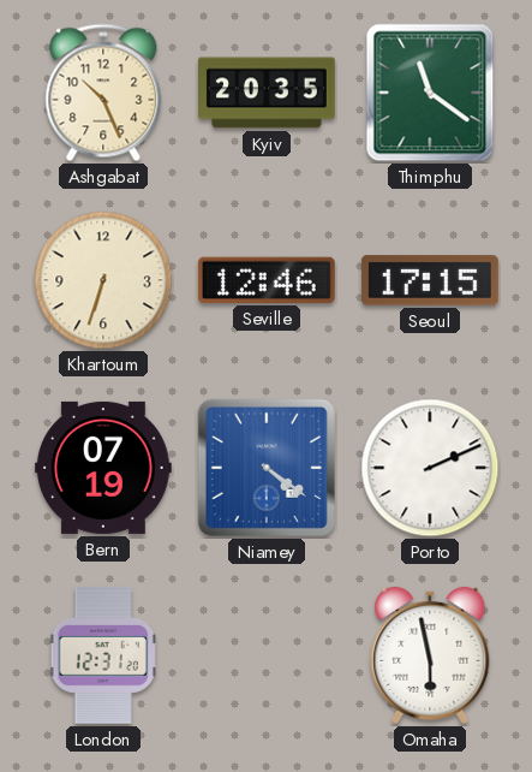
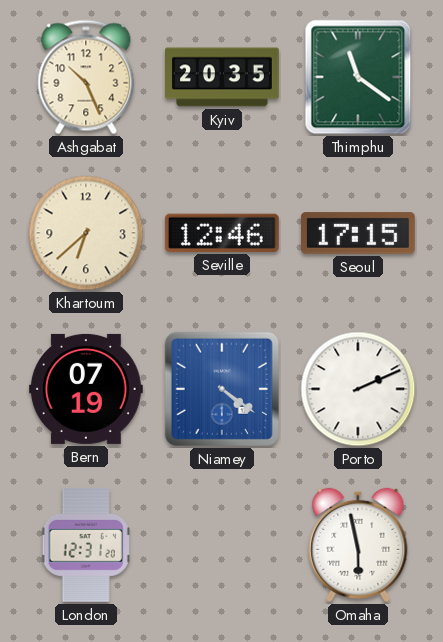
Khartoum: 6:33 -> 6:38 (86, 233)
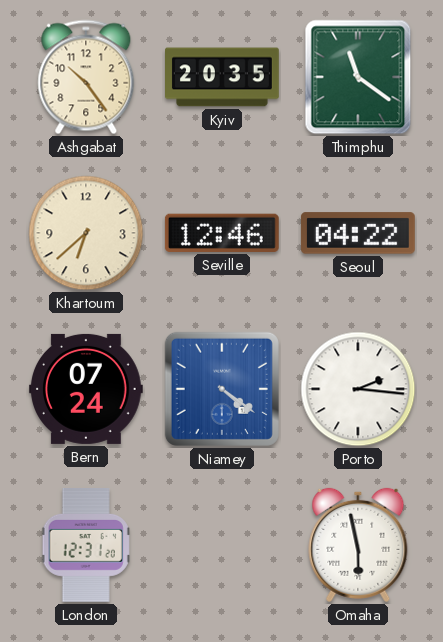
Ashgabat: 10:26 -> 10:24 (86, 77)
Seoul: 17:15 -> 04:22 (358, 233)
Bern: 07:19 -> 07:24 (86, 389)
Porto: 2:11 -> 2:16 (358, 389)
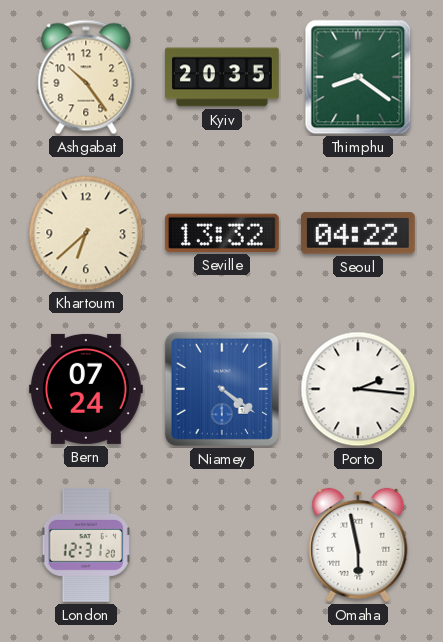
Thimphu: 11:21 -> 8:21 (358, 77)
Seville: 12:46 -> 13:32 (222, 233)
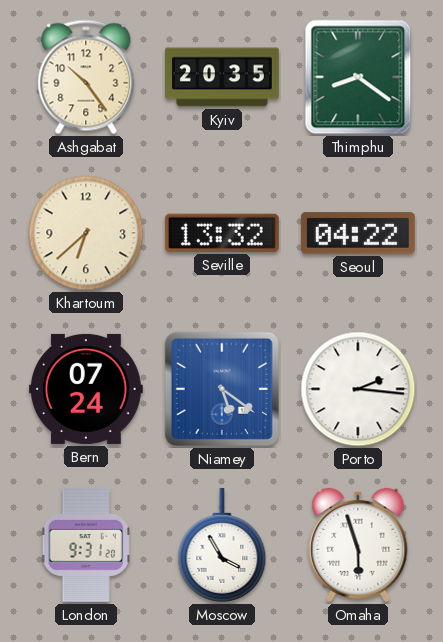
Niamey: 4:21 -> 5:21 (222, 389)
London: 12:31 -> 9:31 (86, 546)
Moscow: none -> 3:55 (222, 545)
Omaha: 5:58 -> 5:57 (358, 545)
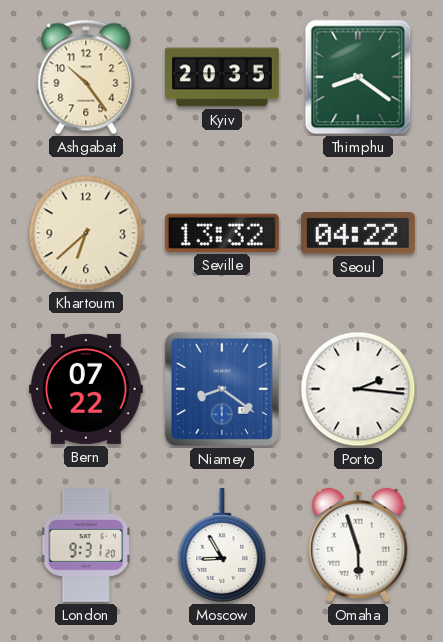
Bern: 07:24 -> 07:22 (86, 389)
Niamey: 5:21 -> 8:21 (222, 389)
Moscow: 3:55 -> 8:55 (222, 545)
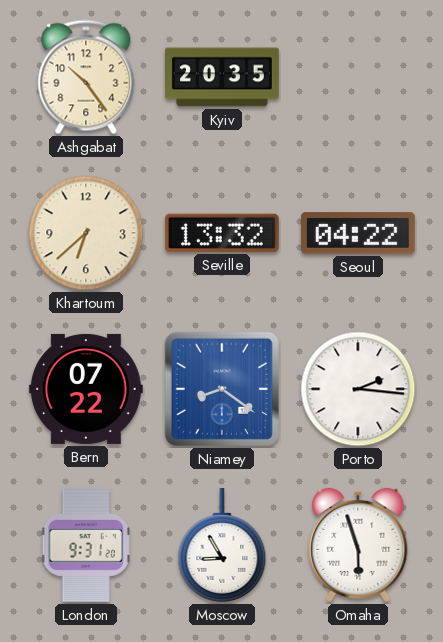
Thimphu: 8:21 -> none (358, 77)
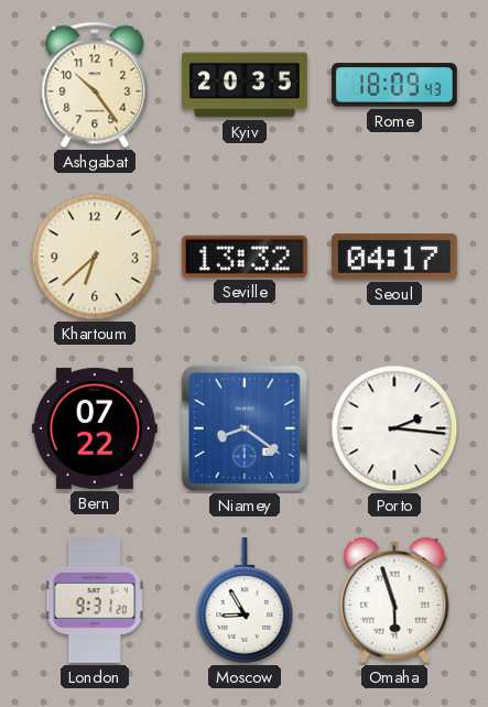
Rome: none -> 18:09 (394, 85)
Seoul: 04:22 -> 04:17 (394, 257)
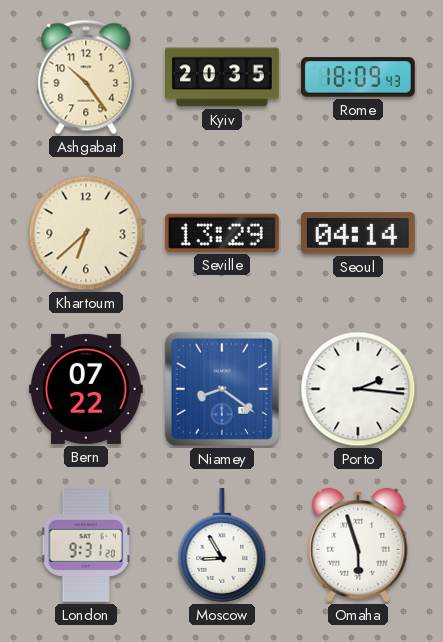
Seville: 13:32 -> 13:29 (222, 233)
Seoul: 04:17 -> 04:14 (358, 233)
